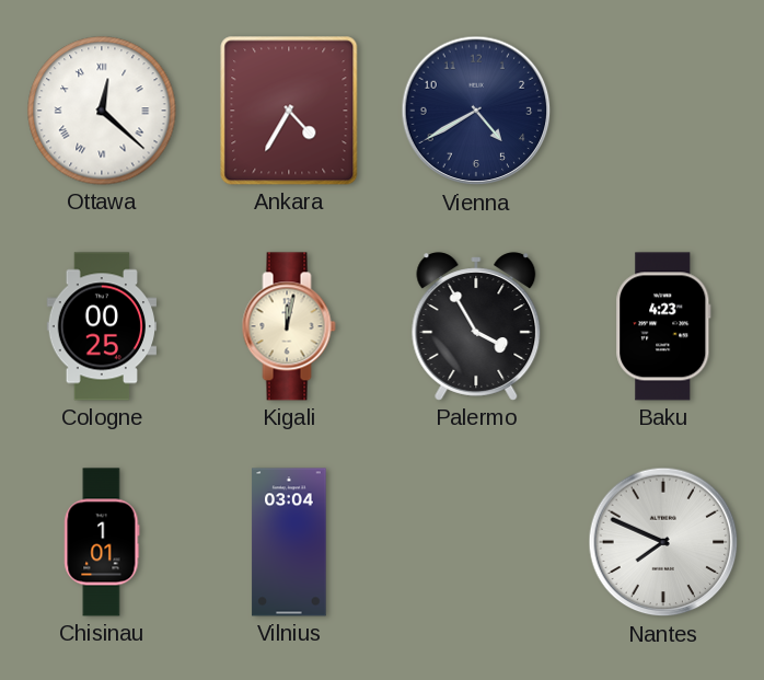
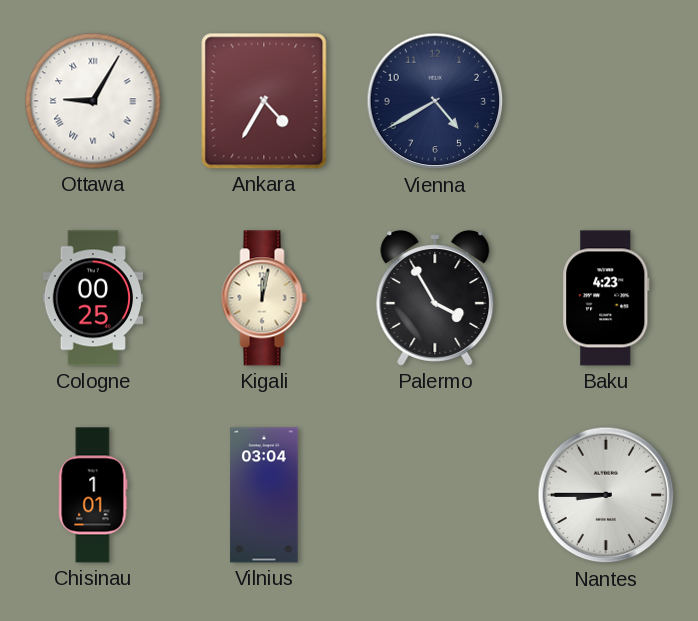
Ottawa: 12:22 -> 9:05 (93, 101)
Nantes: 7:49 -> 8:45 (606, 495)
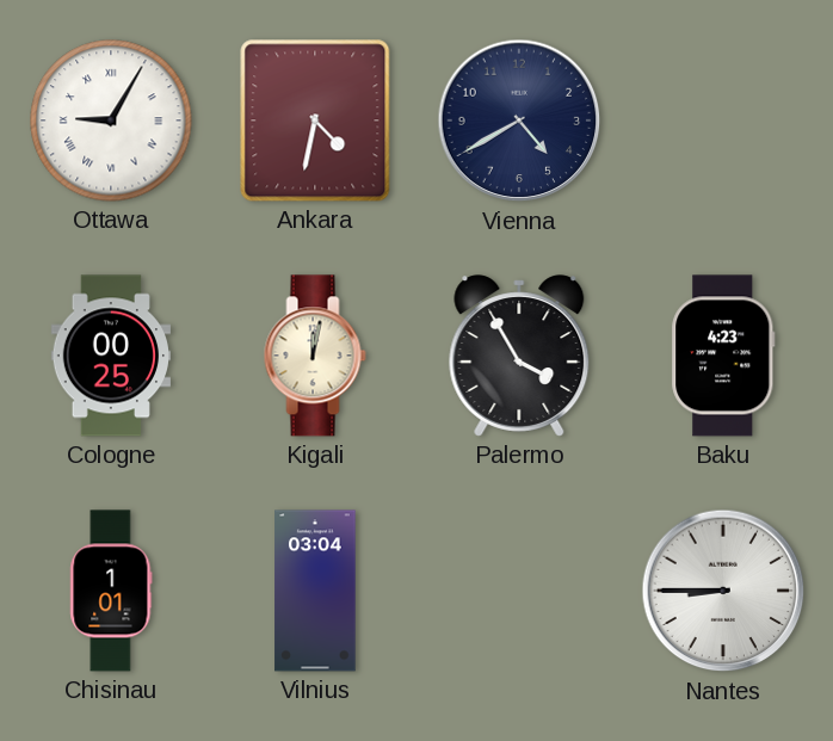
Ankara: 4:35 -> 4:32 (315, 121)
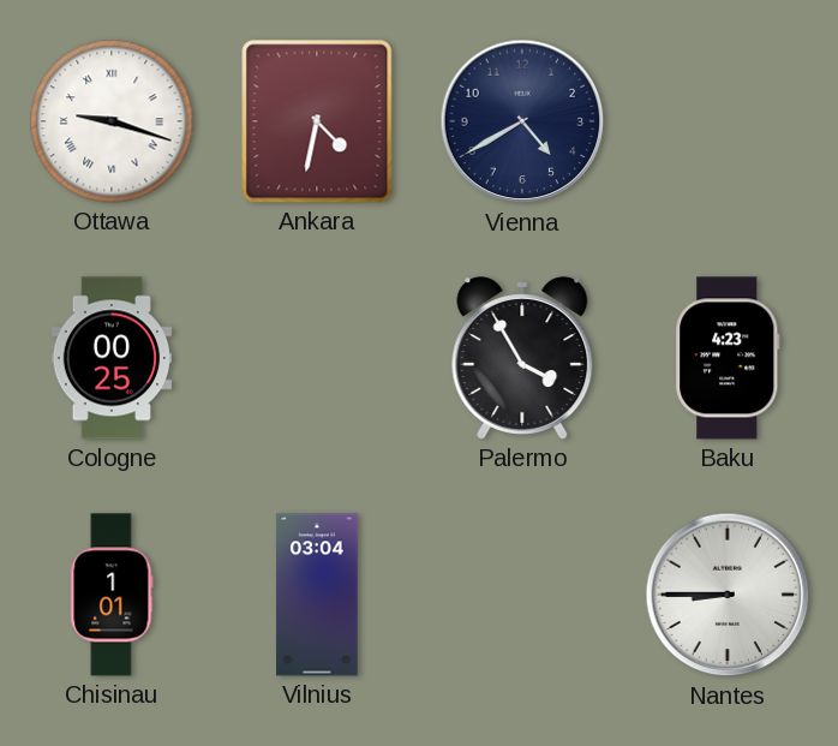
Ottawa: 9:05 -> 9:18 (112, 121)
Kigali: 12:02 -> none (315, 356)
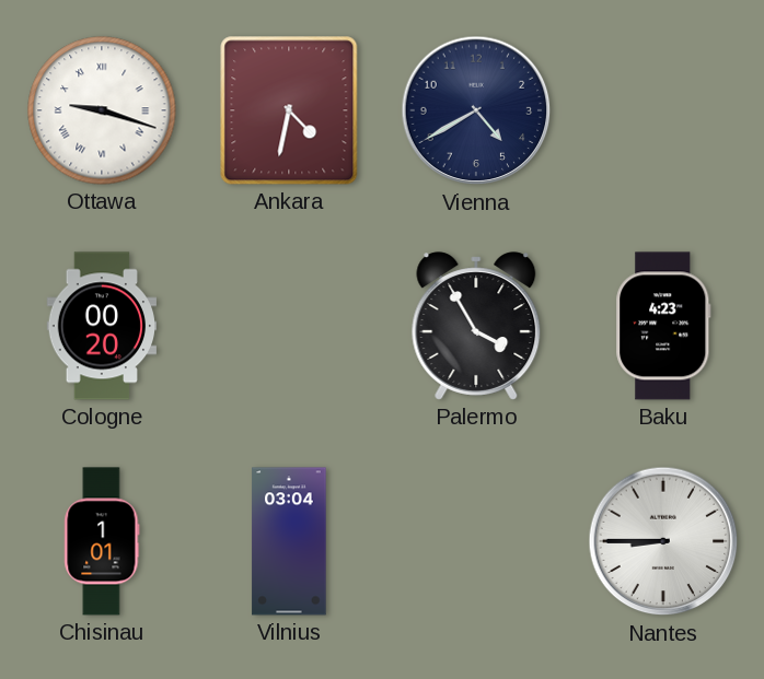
Cologne: 00:25 -> 00:20 (101, 326)
